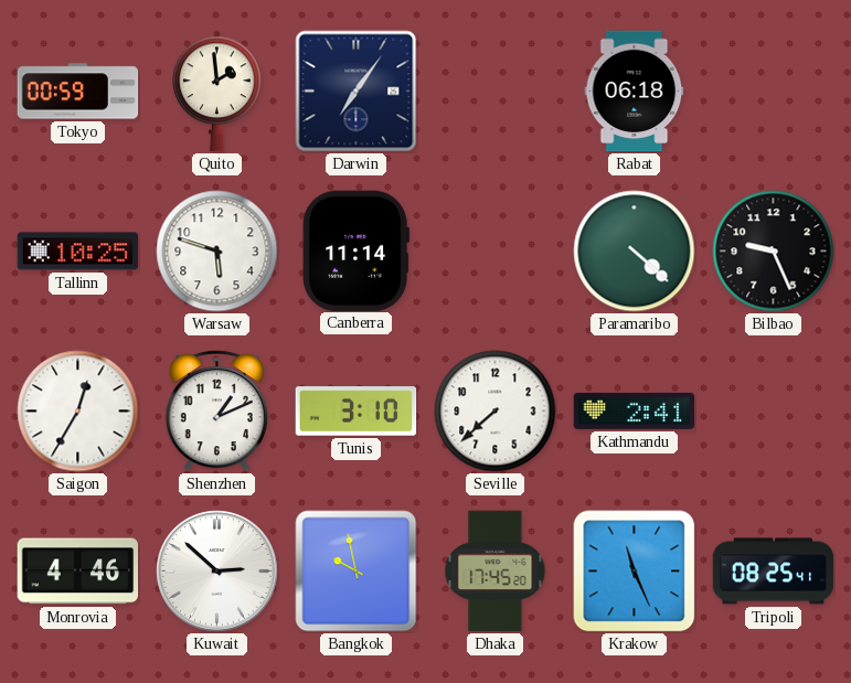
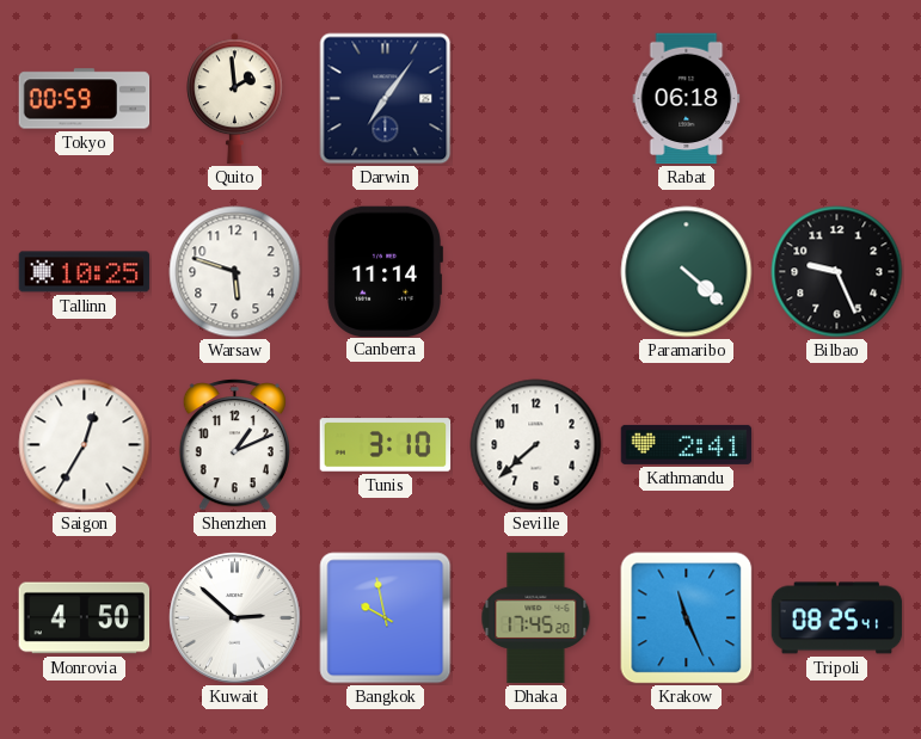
Monrovia: 4:46 -> 4:50 (85, 618)
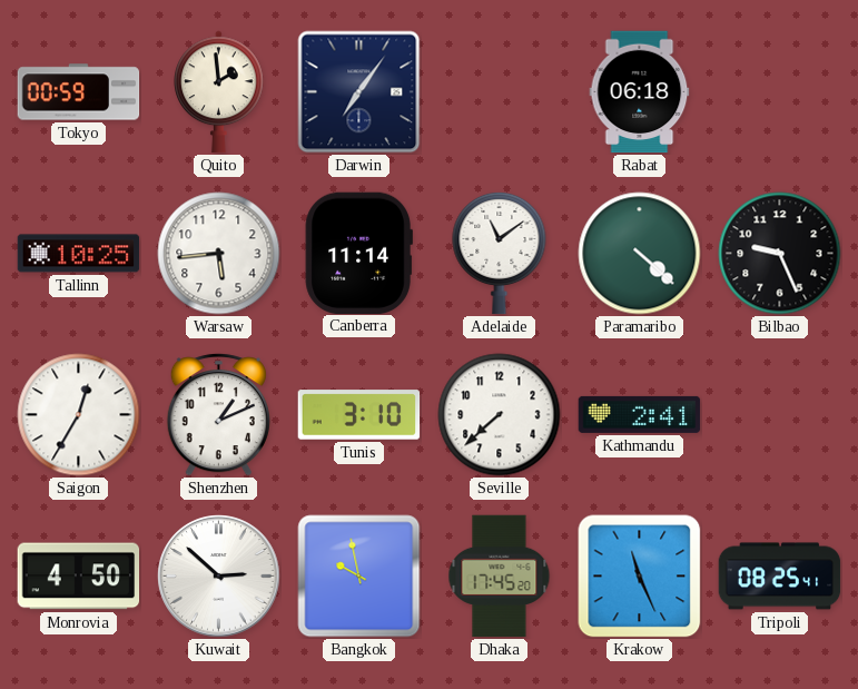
Warsaw: 5:48 -> 5:44 (219, 254)
Adelaide: none -> 11:09 (500, 253)
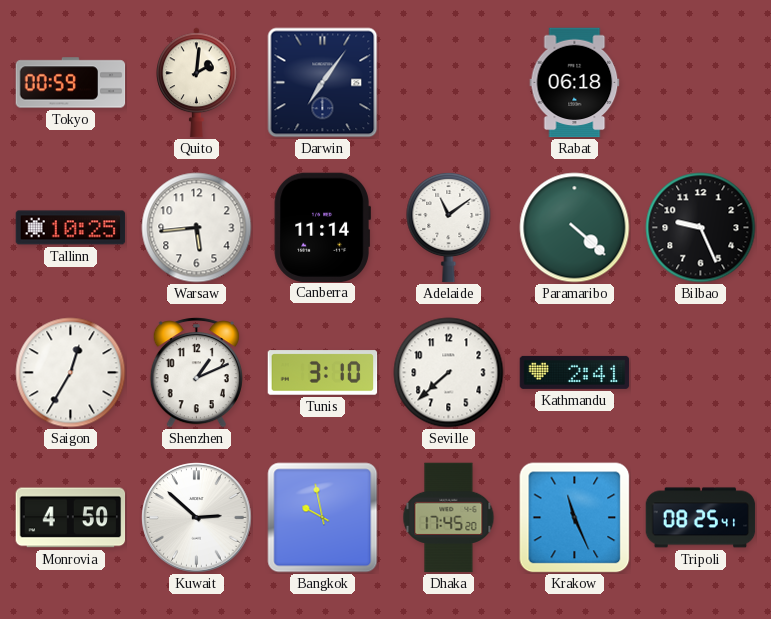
Quito: 1:59 -> 2:01 (197, 83)
